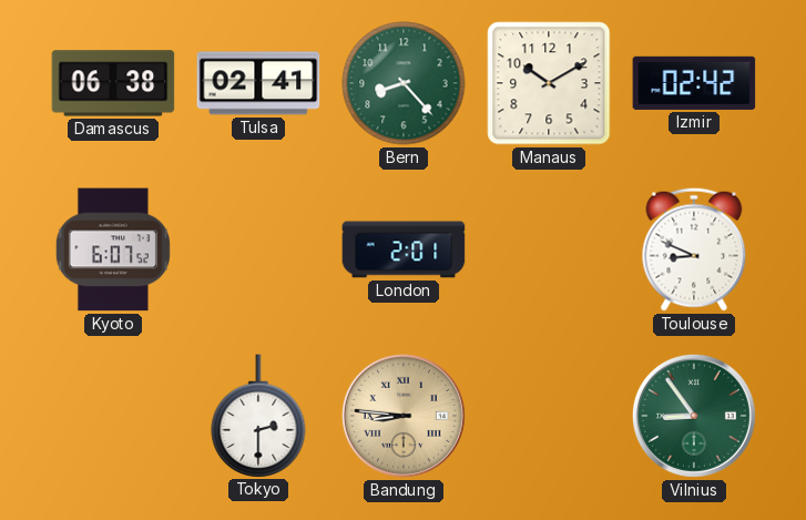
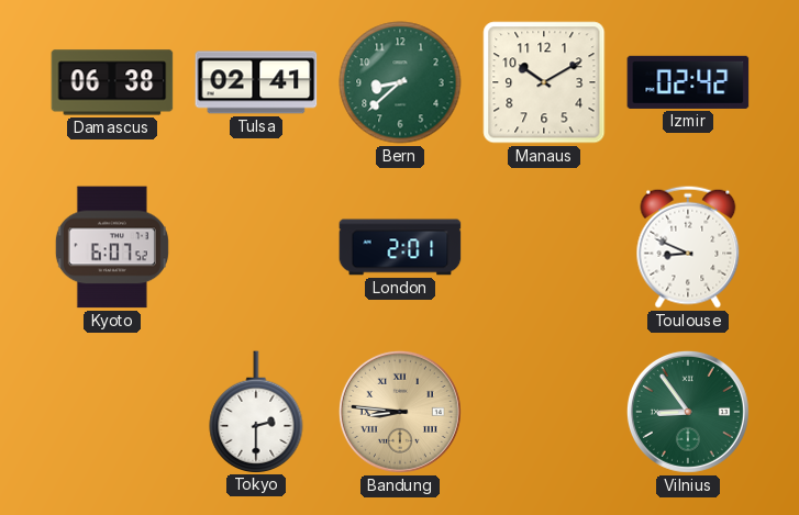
Bern: 8:23 -> 8:38 (400, 82)
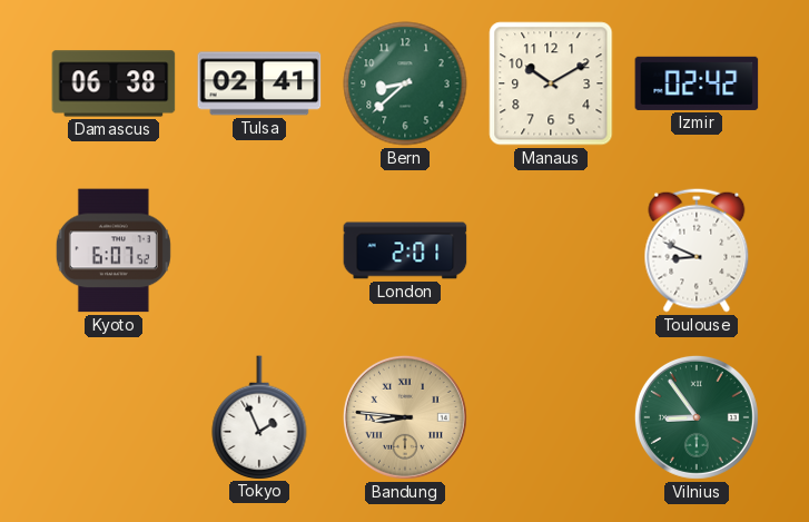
Tokyo: 2:30 -> 1:56 (259, 417)
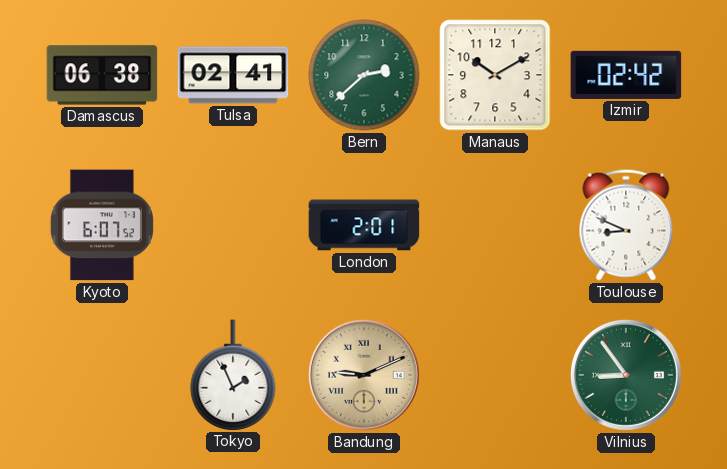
Bern: 8:38 -> 2:38 (364, 75)
Bandung: 8:46 -> 9:11 (364, 375)
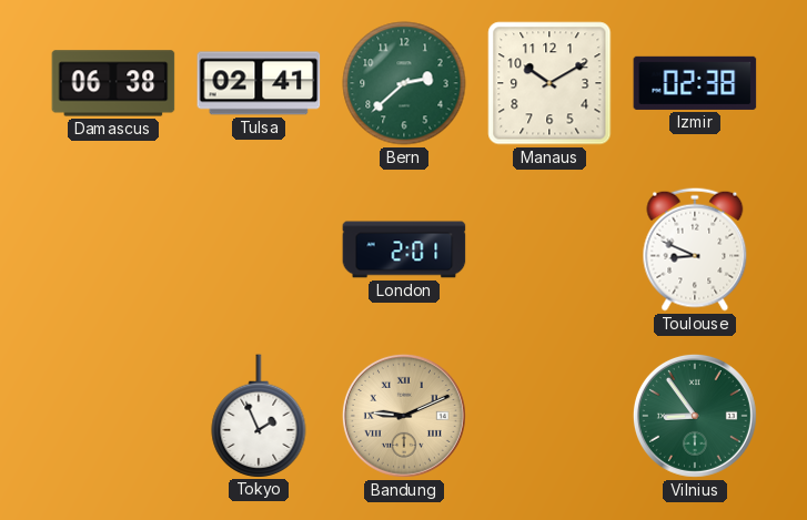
Izmir: 02:42 -> 02:38 (695, 83)
Kyoto: 6:07 -> none (102, 225)
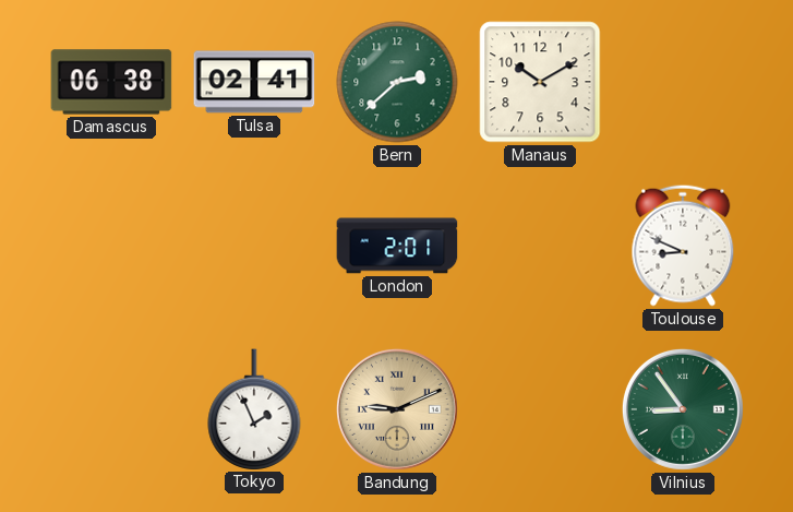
Izmir: 02:38 -> none (695, 83)
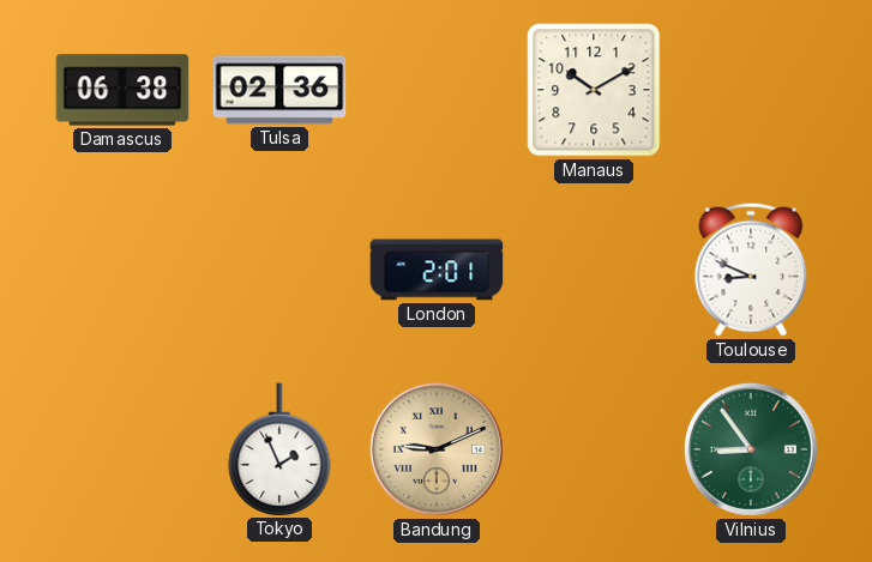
Tulsa: 02:41 -> 02:36 (279, 90)
Bern: 2:38 -> none (397, 82)
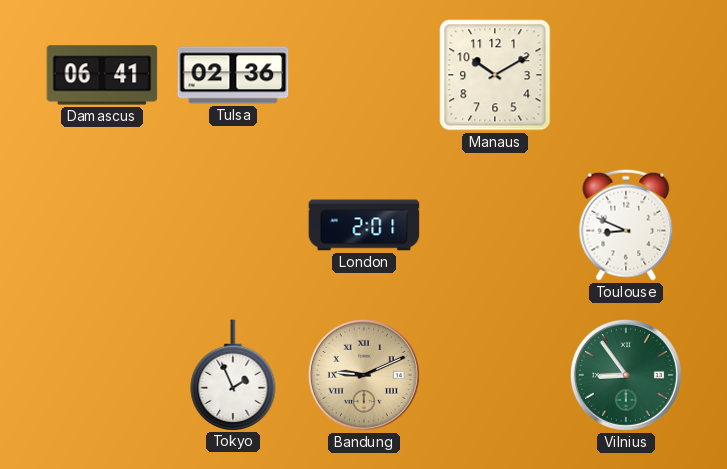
Damascus: 06:38 -> 06:41 (102, 75)
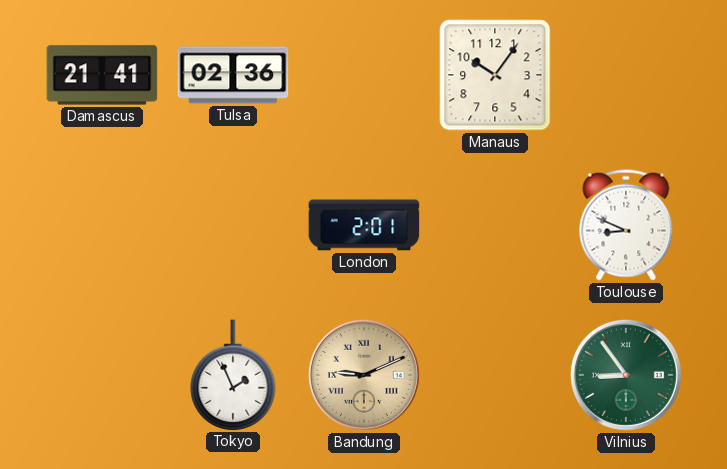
Damascus: 06:41 -> 21:41 (102, 75)
Manaus: 10:10 -> 10:06 (495, 75)
